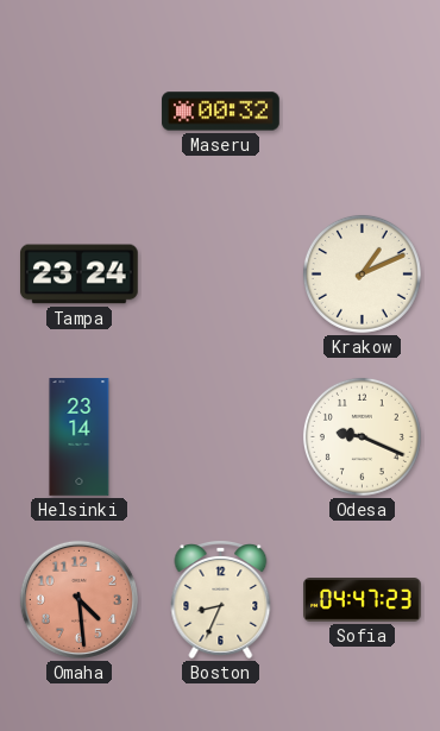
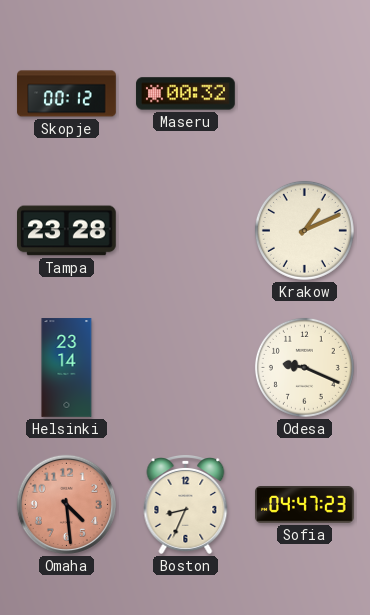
Skopje: none -> 00:12 (67, 94)
Tampa: 23:24 -> 23:28 (67, 231)
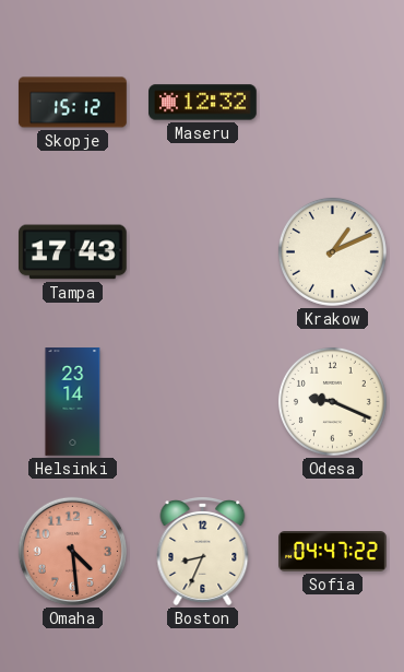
Skopje: 00:12 -> 15:12 (73, 103)
Maseru: 00:32 -> 12:32 (203, 103)
Tampa: 23:28 -> 17:43 (73, 252)
Sofia: 04:47:23 -> 04:47:22 (333, 552)
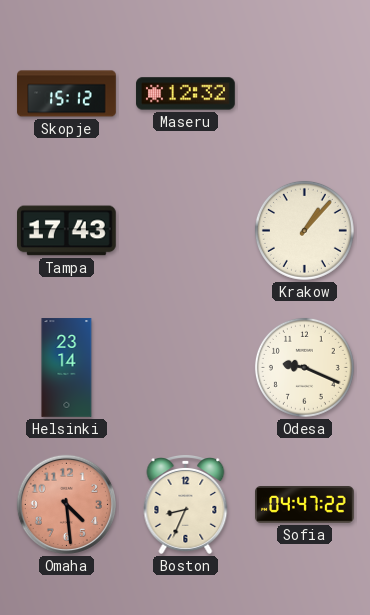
Krakow: 1:11 -> 1:07 (304, 230)
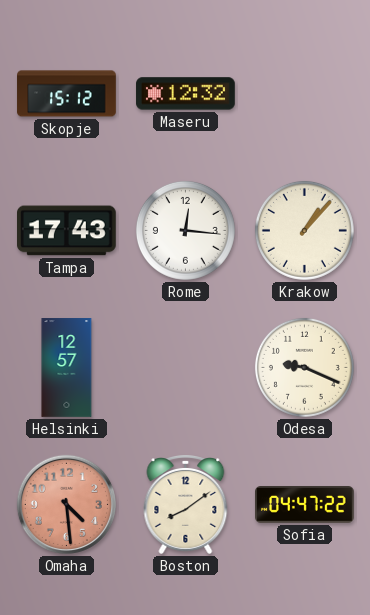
Rome: none -> 12:16 (185, 230)
Helsinki: 23:14 -> 12:57 (67, 368)
Boston: 8:34 -> 8:09 (186, 505)
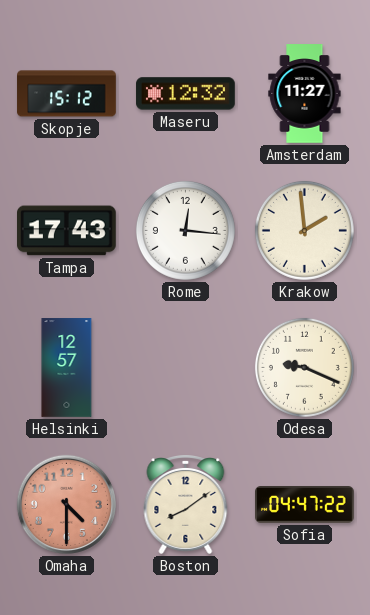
Amsterdam: none -> 11:27 (305, 94)
Krakow: 1:07 -> 1:59 (304, 230)
Omaha: 4:29 -> 4:30 (66, 504)
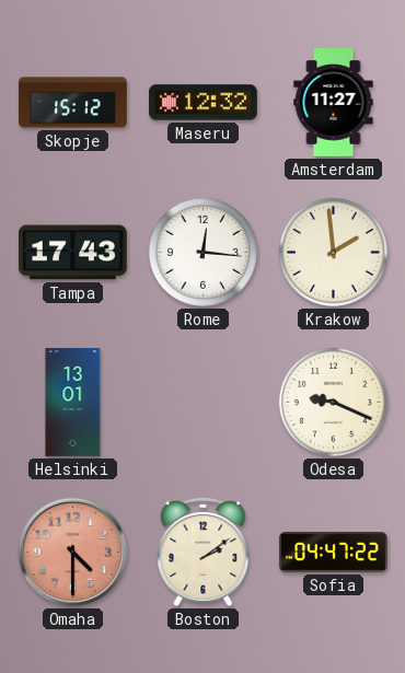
Helsinki: 12:57 -> 13:01 (73, 403)
Boston: 8:09 -> 2:09 (204, 553)
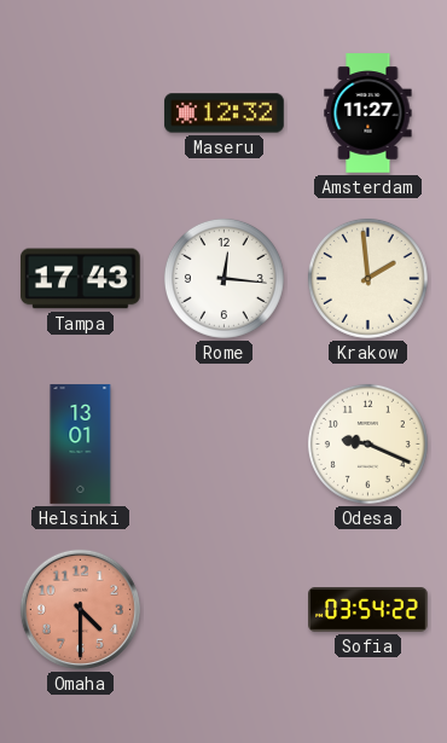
Skopje: 15:12 -> none (73, 103)
Boston: 2:09 -> none (204, 553)
Sofia: 04:47 -> 03:54 (368, 610)
